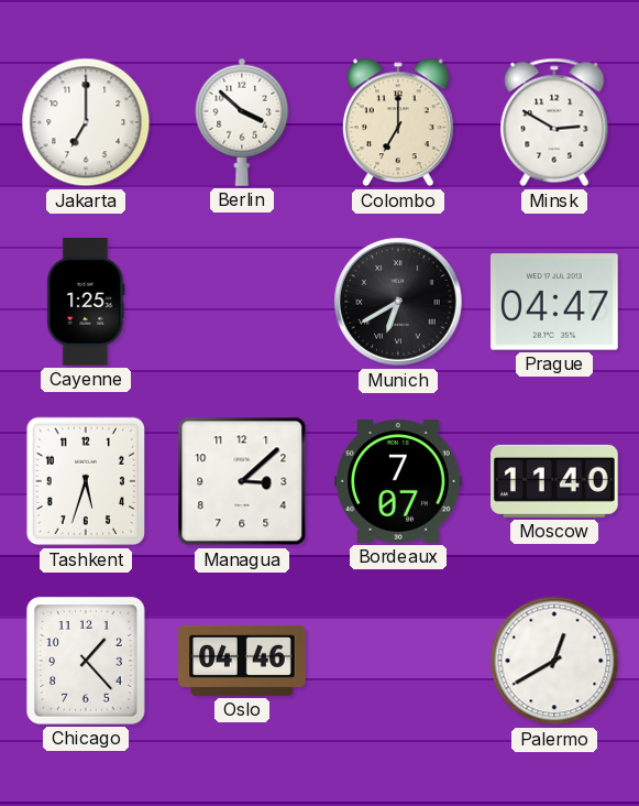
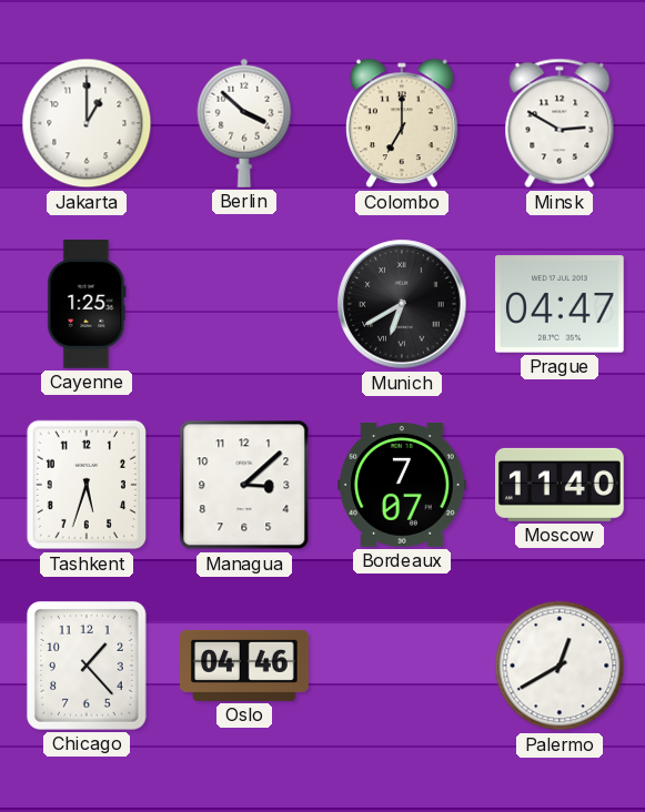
Jakarta: 7:00 -> 1:00 (87, 123)
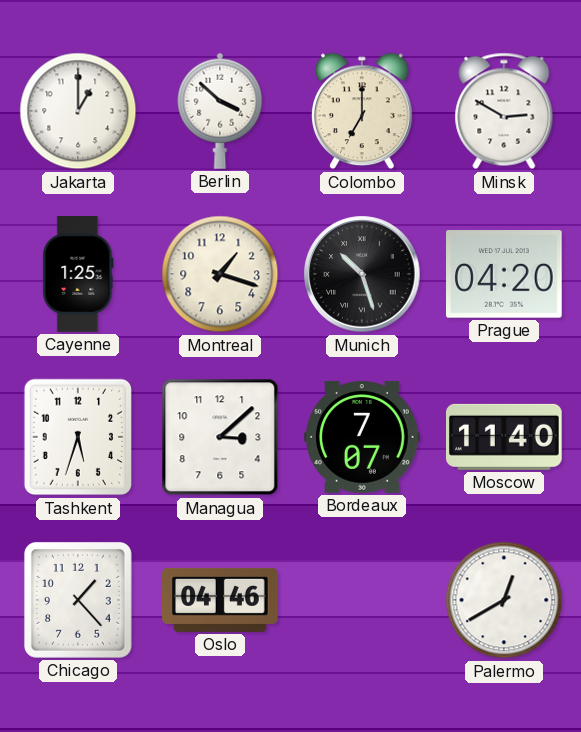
Montreal: none -> 1:18 (220, 274)
Munich: 6:40 -> 10:27 (362, 274)
Prague: 04:47 -> 04:20 (505, 274)
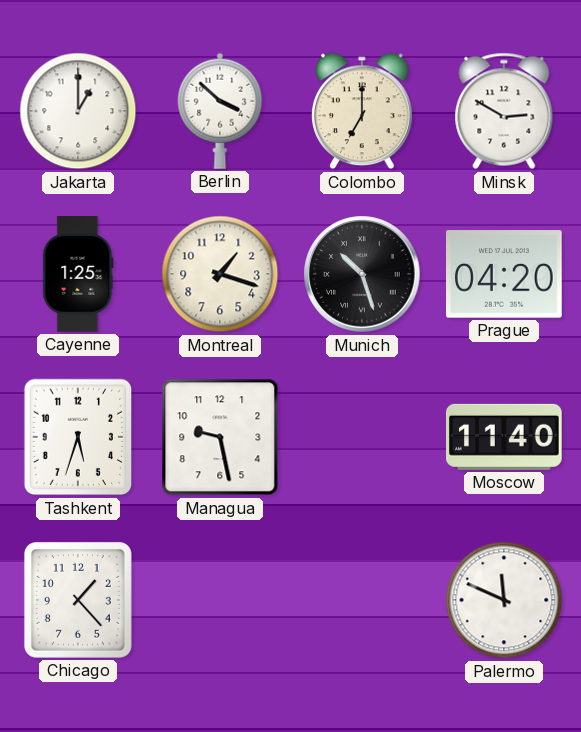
Managua: 3:08 -> 9:28 (220, 437)
Bordeaux: 7:07 -> none (362, 438)
Oslo: 04:46 -> none (220, 600)
Palermo: 12:40 -> 11:49 (504, 600)
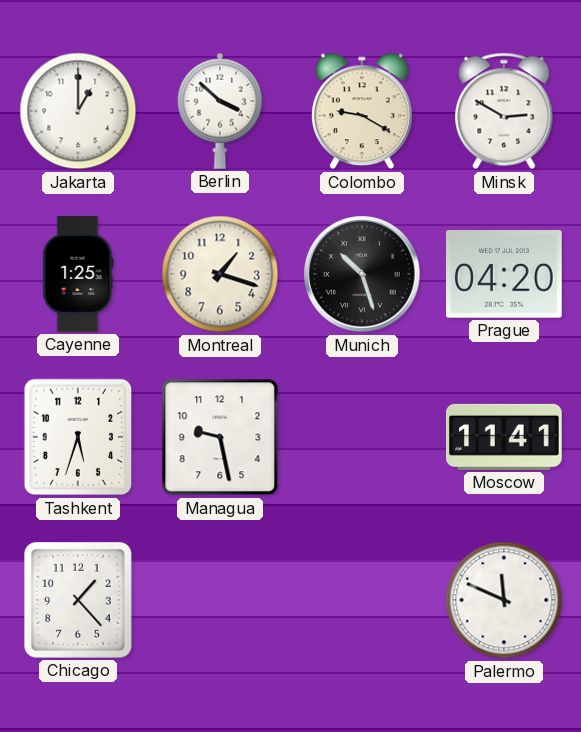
Colombo: 7:00 -> 9:20 (363, 111)
Moscow: 11:40 -> 11:41 (505, 437)
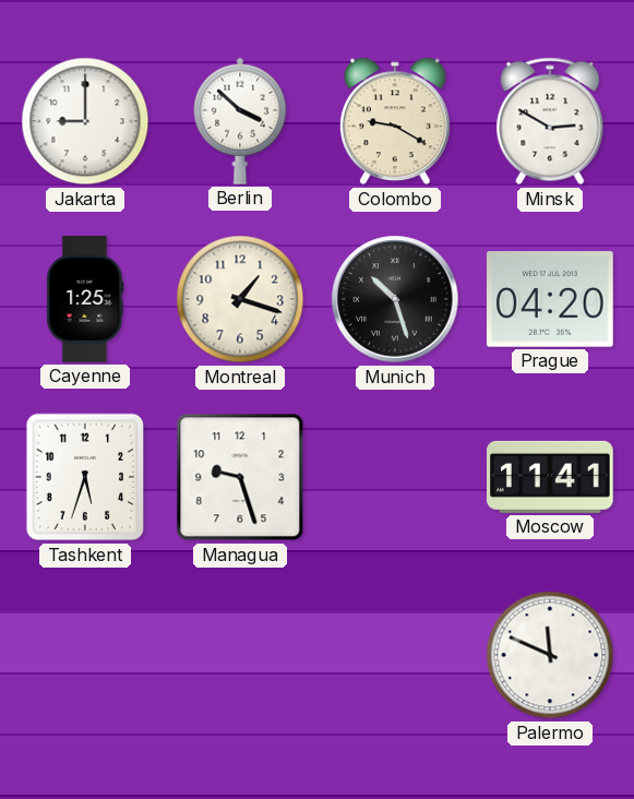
Jakarta: 1:00 -> 9:00 (85, 121)
Managua: 9:28 -> 9:27 (240, 477)
Chicago: 1:23 -> none (78, 600)
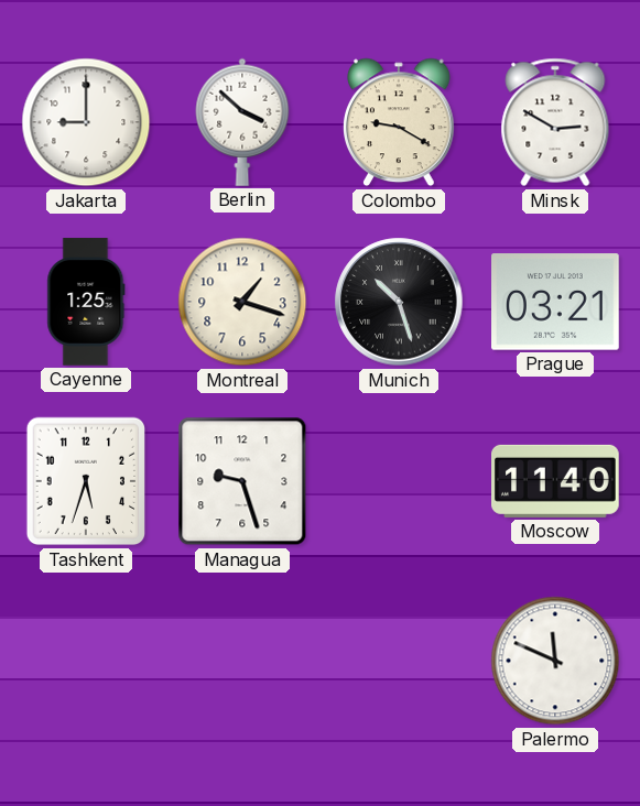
Prague: 04:20 -> 03:21 (556, 302)
Moscow: 11:41 -> 11:40 (556, 481)
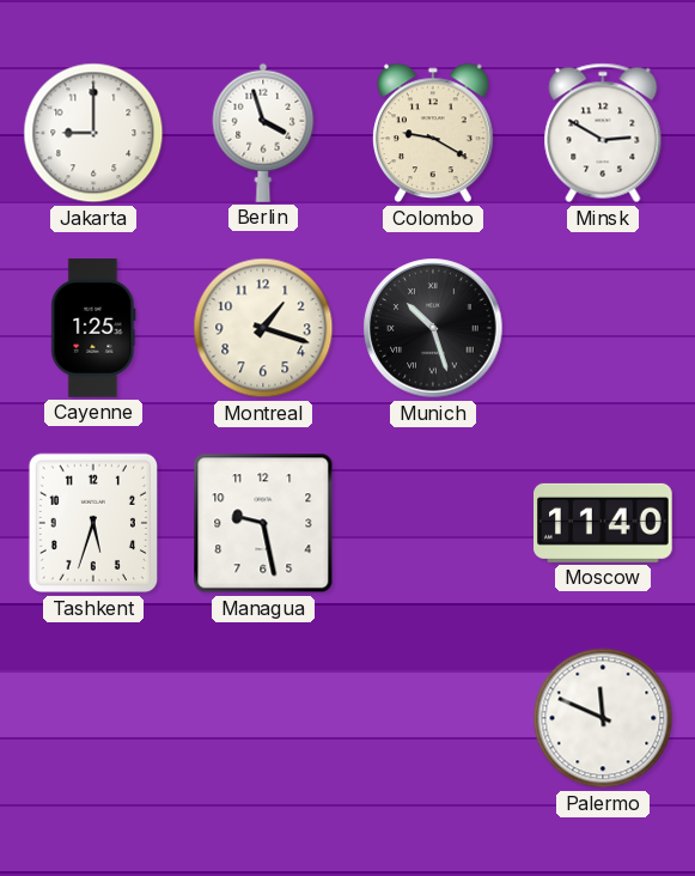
Berlin: 3:52 -> 3:57 (263, 133)
Prague: 03:21 -> none (556, 302)
Managua: 9:27 -> 9:28 (263, 523)
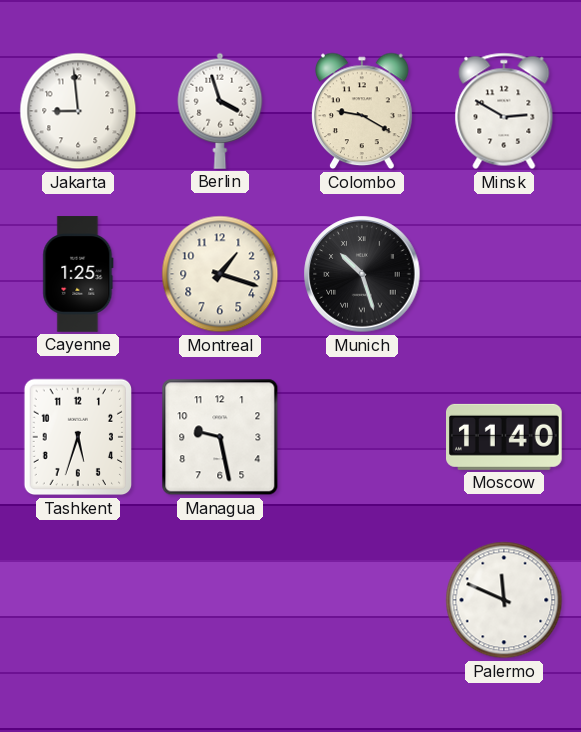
Jakarta: 9:00 -> 8:59 (78, 111)
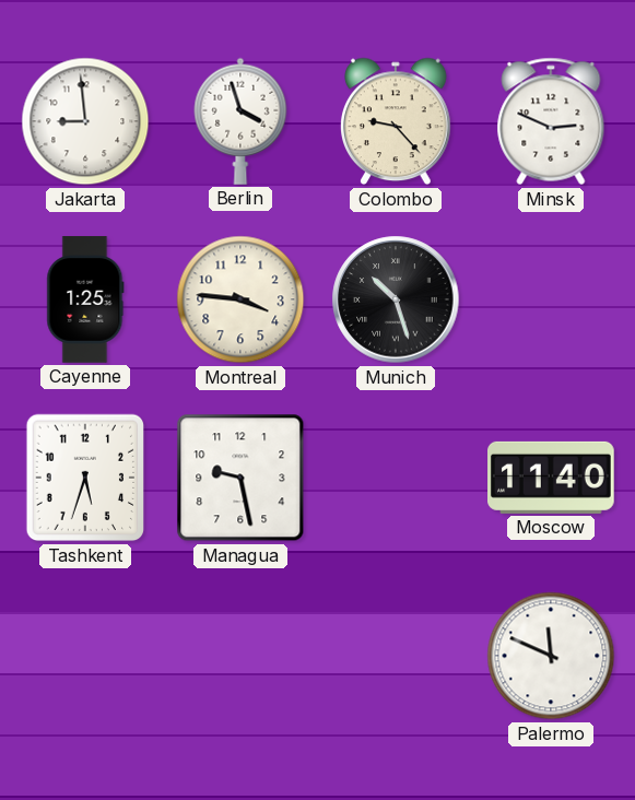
Colombo: 9:20 -> 9:23 (397, 121)
Minsk: 2:50 -> 2:49 (551, 121)
Montreal: 1:18 -> 3:46 (240, 299)
